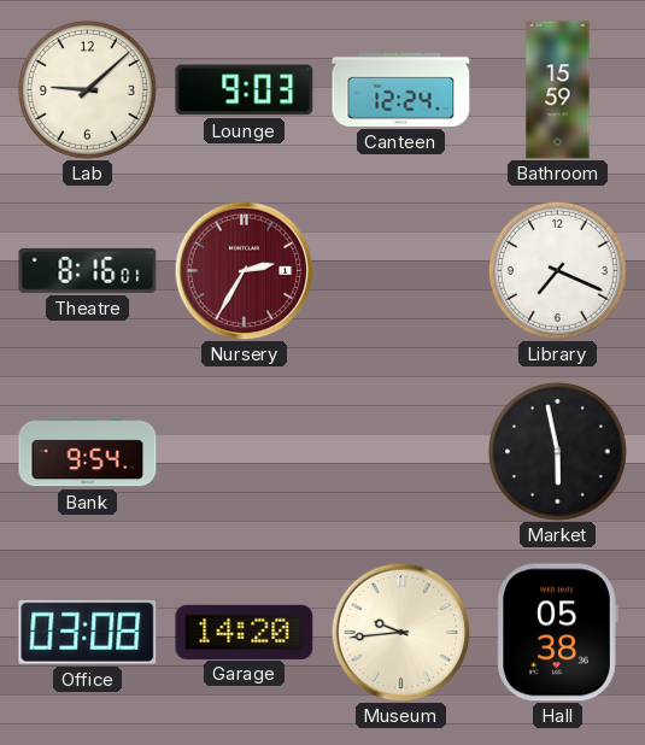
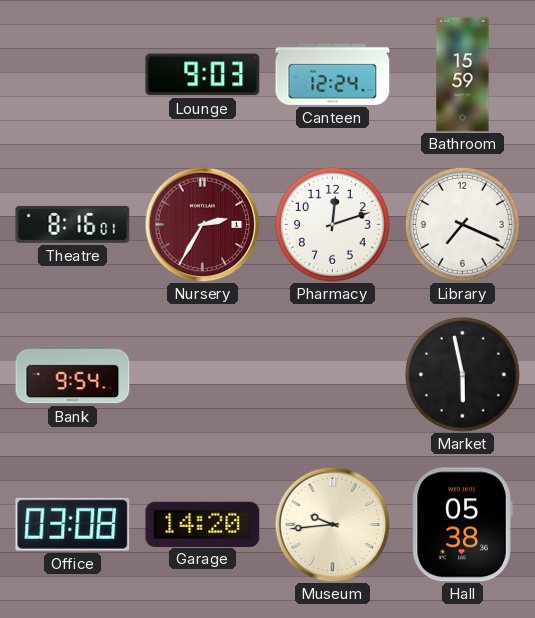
Lab: 9:08 -> none (87, 89)
Pharmacy: none -> 12:12 (332, 224)
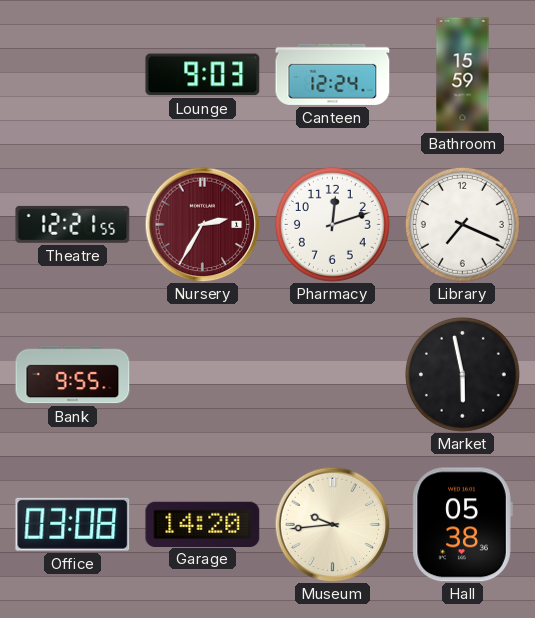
Theatre: 8:16 -> 12:21 (73, 224)
Bank: 9:54 -> 9:55 (73, 375)
